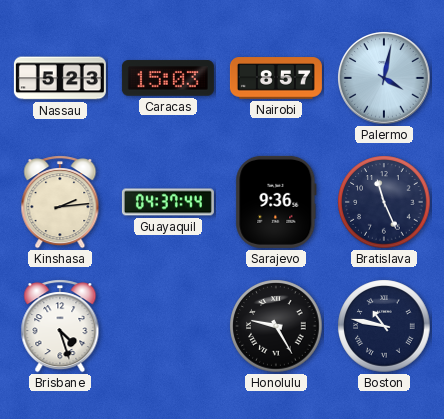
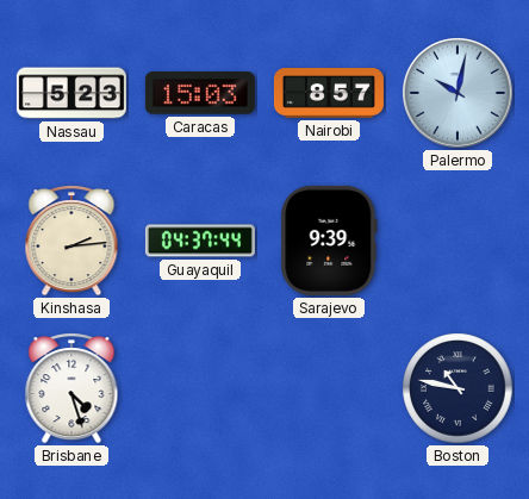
Palermo: 4:02 -> 10:02 (459, 94)
Sarajevo: 9:36 -> 9:39 (329, 241)
Bratislava: 11:26 -> none (384, 202)
Honolulu: 9:25 -> none (276, 326)
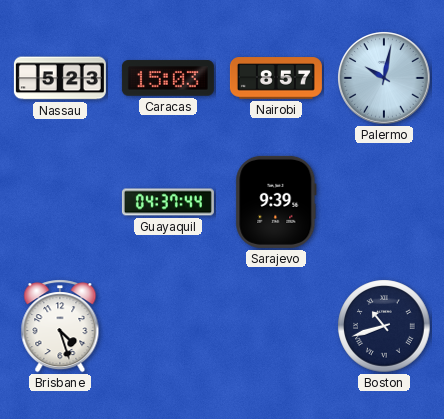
Kinshasa: 2:14 -> none (71, 241)
Boston: 10:47 -> 10:42 (384, 326)
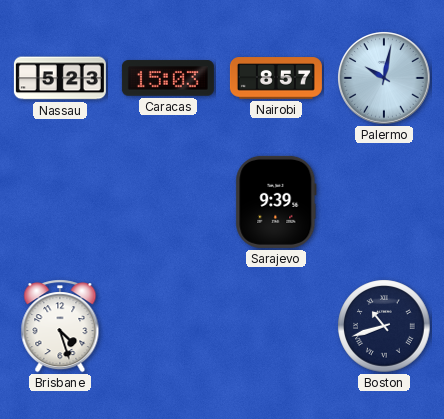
Guayaquil: 04:37 -> none (168, 202)
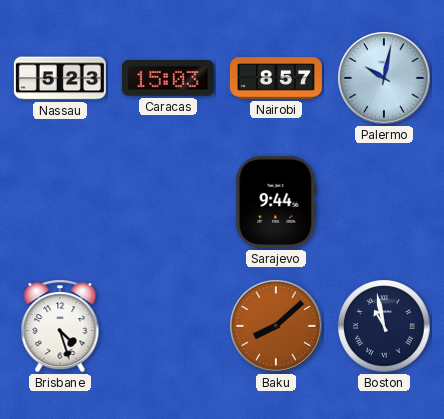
Sarajevo: 9:39 -> 9:44 (276, 202)
Baku: none -> 8:08 (277, 327)
Boston: 10:42 -> 10:58 (384, 326)
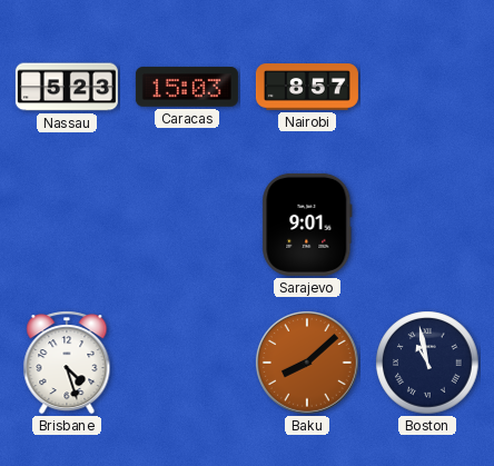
Palermo: 10:02 -> none (385, 79)
Sarajevo: 9:44 -> 9:01 (307, 225)
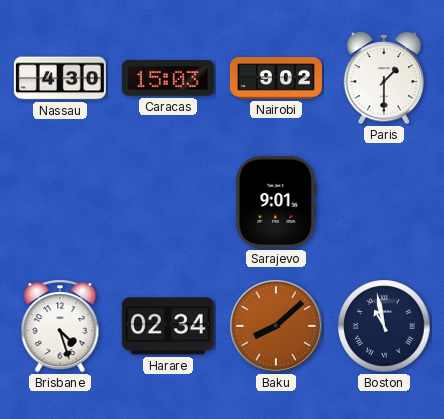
Nassau: 5:23 -> 4:30 (60, 78)
Nairobi: 8:57 -> 9:02 (276, 78)
Paris: none -> 1:30 (384, 78)
Harare: none -> 02:34 (168, 326)
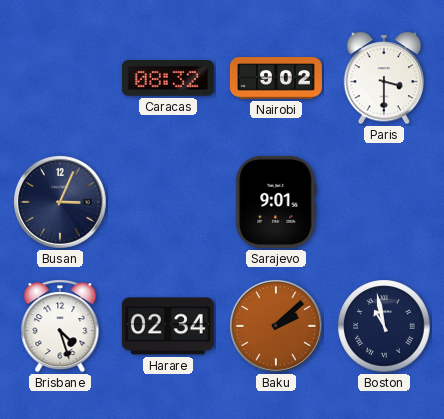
Nassau: 4:30 -> none (60, 78)
Caracas: 15:03 -> 08:32 (168, 78)
Paris: 1:30 -> 3:30 (384, 78)
Busan: none -> 3:04 (61, 203)
Baku: 8:08 -> 2:08 (277, 327)
